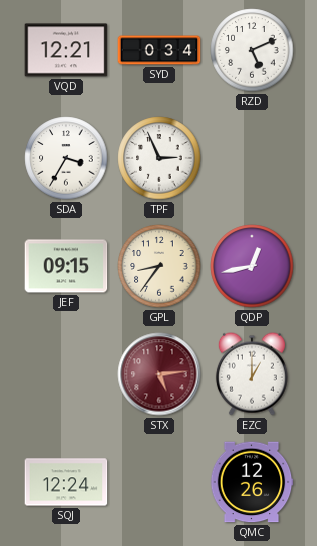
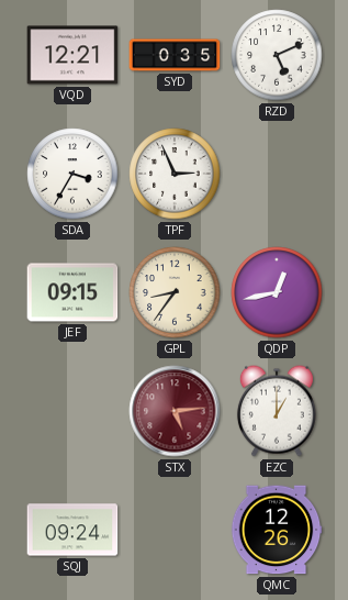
SYD: 0:34 -> 0:35 (175, 55)
SQJ: 12:24 -> 09:24 (72, 530)
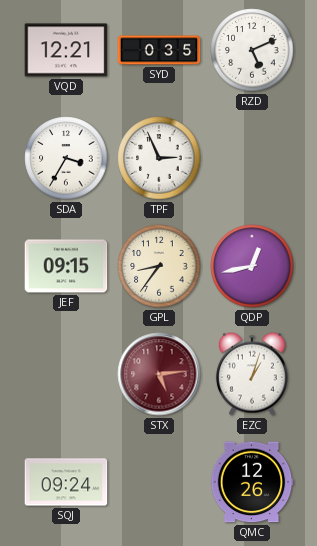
EZC: 1:00 -> 1:03 (252, 374)
